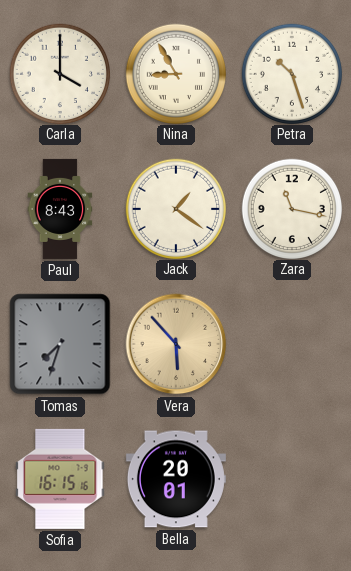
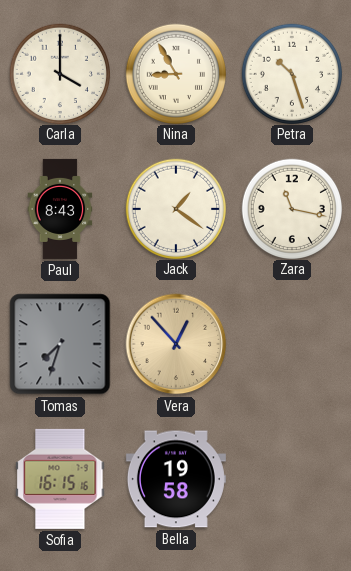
Vera: 5:53 -> 12:53 (176, 344)
Bella: 20:01 -> 19:58 (176, 479)
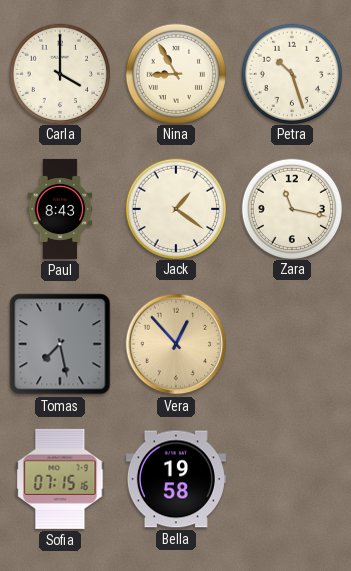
Tomas: 7:33 -> 7:28 (60, 344)
Sofia: 16:15 -> 07:15 (60, 479)
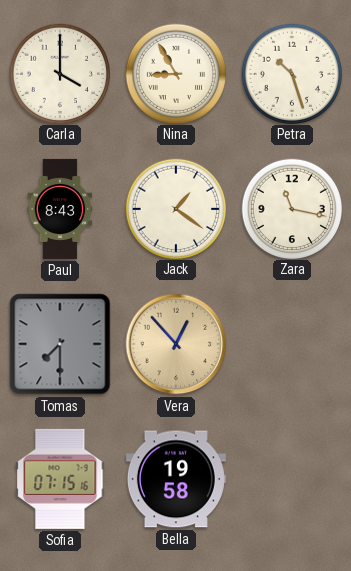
Tomas: 7:28 -> 7:30 (60, 344)
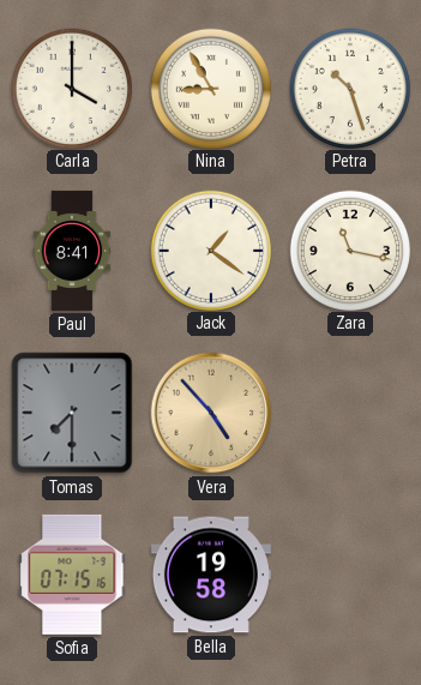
Paul: 8:43 -> 8:41 (72, 251)
Vera: 12:53 -> 4:53 (211, 413)
